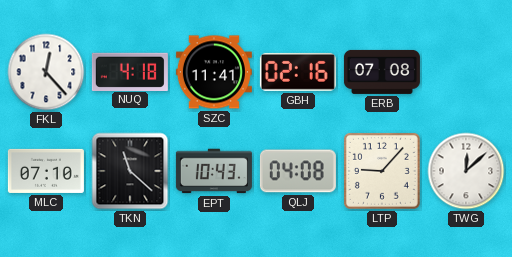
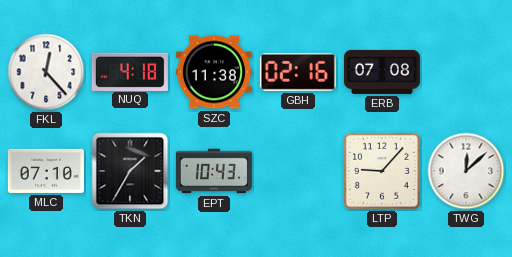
SZC: 11:41 -> 11:38 (214, 72)
TKN: 11:22 -> 1:35 (130, 171)
QLJ: 04:08 -> none (298, 171)
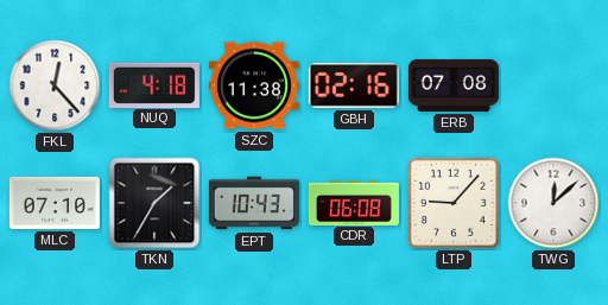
CDR: none -> 06:08 (354, 202)
